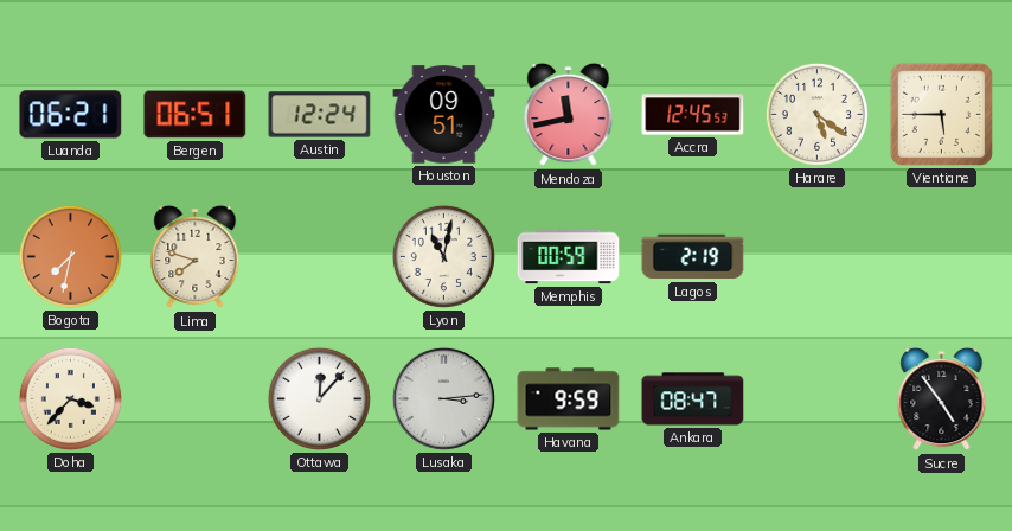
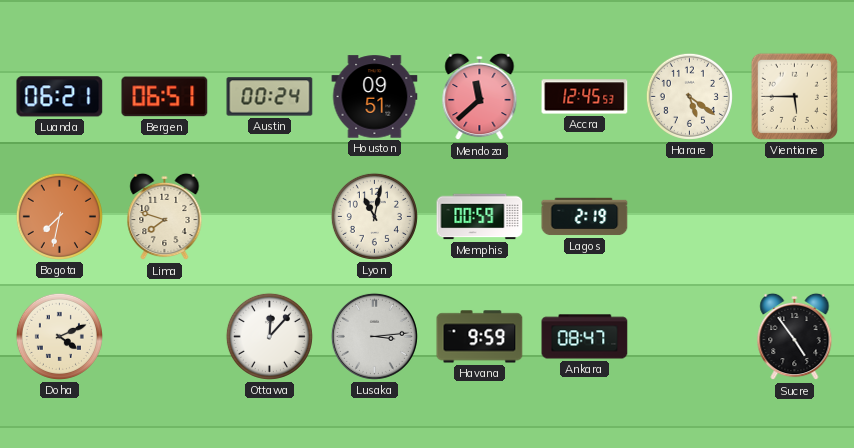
Austin: 12:24 -> 00:24 (270, 97)
Mendoza: 11:43 -> 11:38 (480, 97)
Doha: 3:37 -> 4:11 (59, 336)
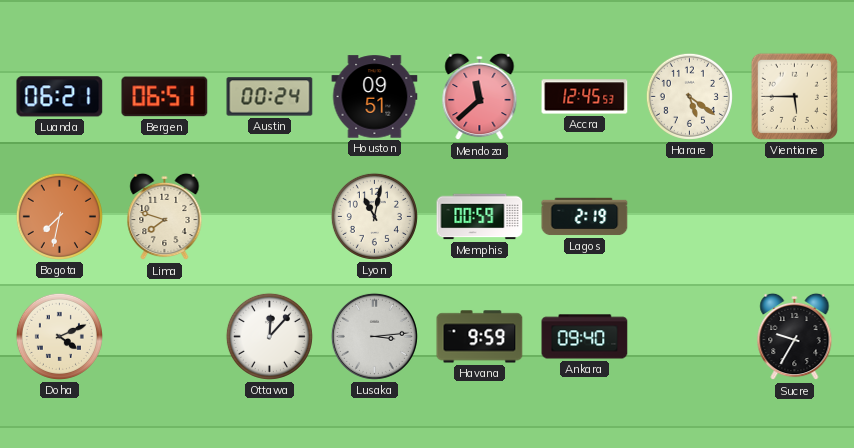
Ankara: 08:47 -> 09:40 (585, 337)
Sucre: 4:54 -> 9:35 (795, 337)
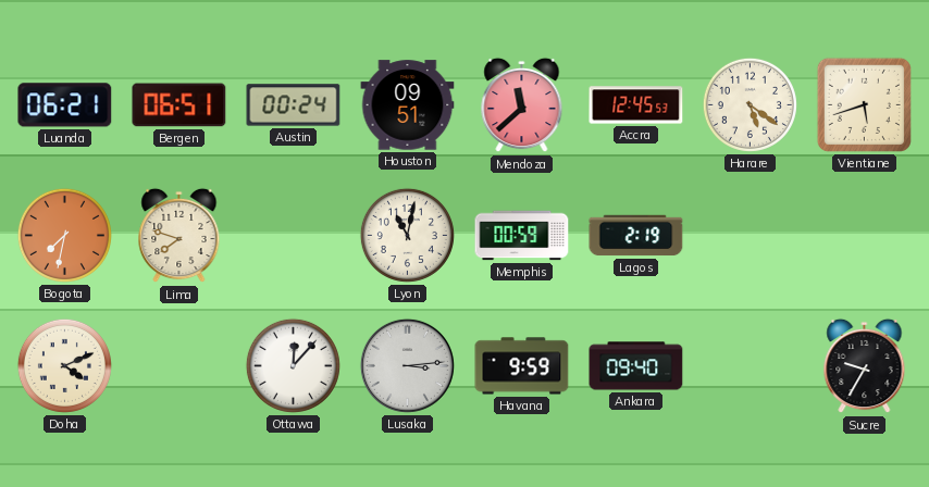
Vientiane: 5:45 -> 5:42 (864, 104)
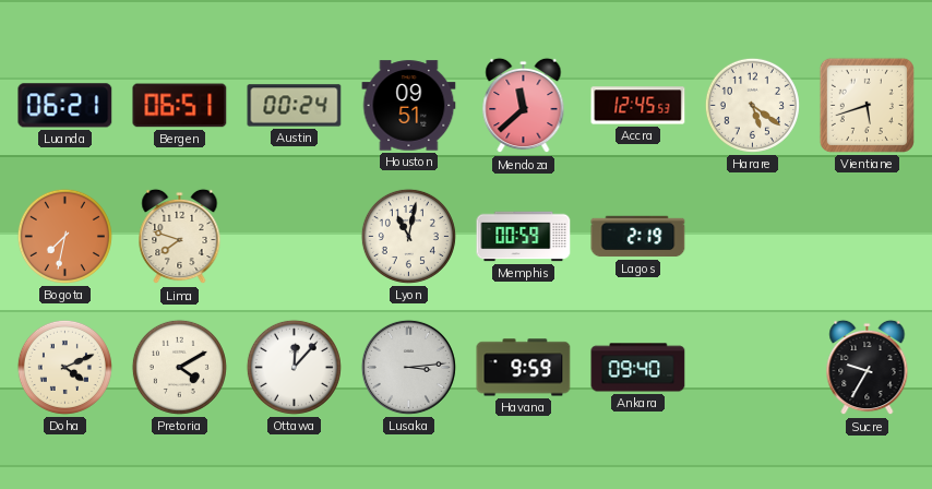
Pretoria: none -> 4:10 (179, 367)
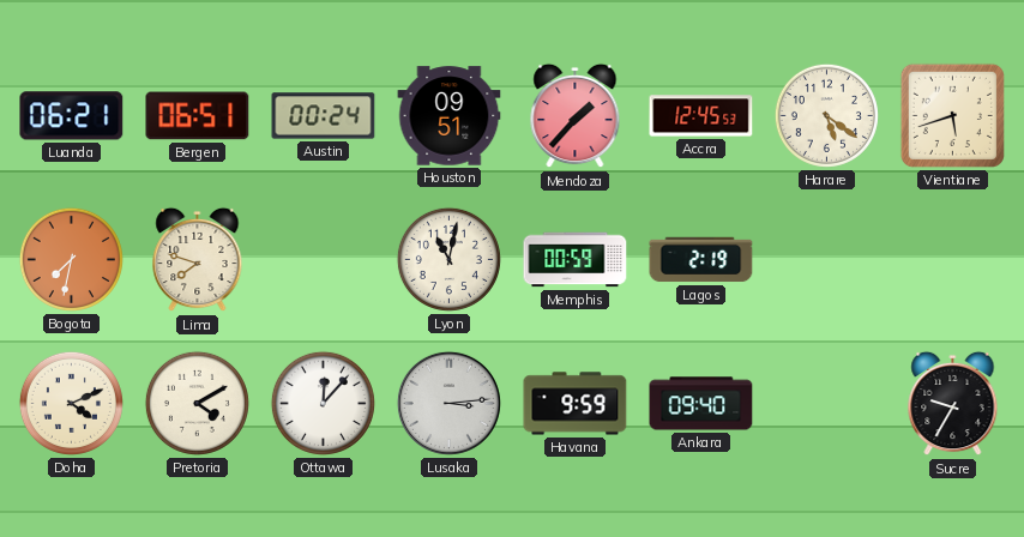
Mendoza: 11:38 -> 1:37 (576, 116)
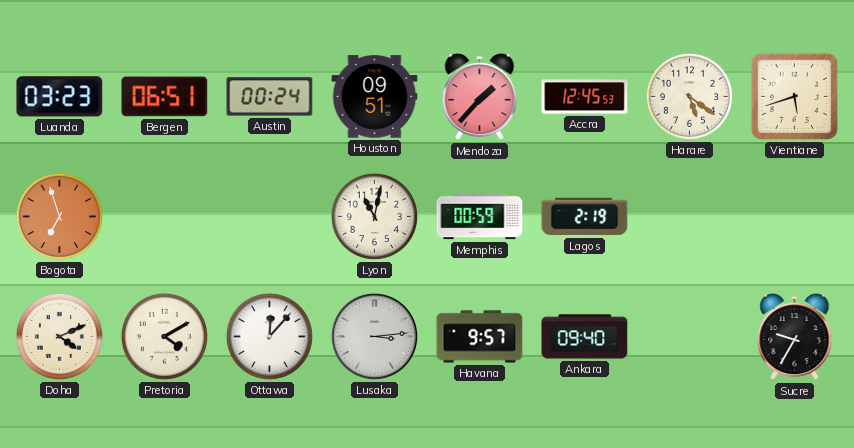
Luanda: 06:21 -> 03:23 (60, 97)
Bogota: 7:32 -> 6:57 (59, 216)
Lima: 7:48 -> none (198, 260)
Havana: 9:59 -> 9:57 (480, 337)
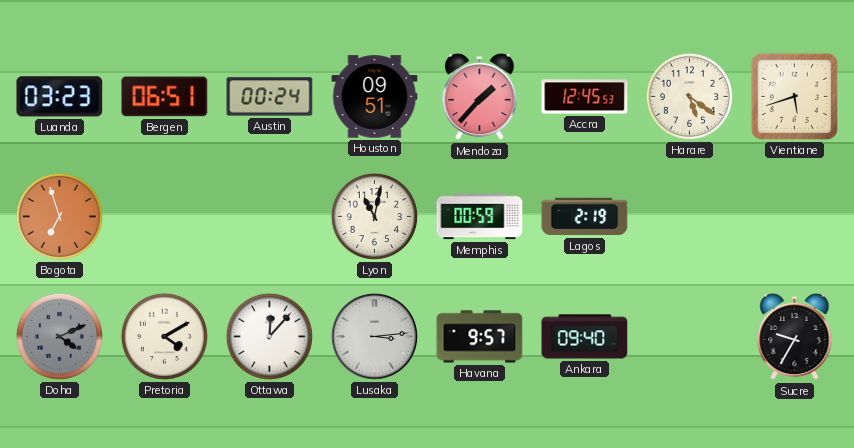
Doha dial: cream -> grey (59, 336)
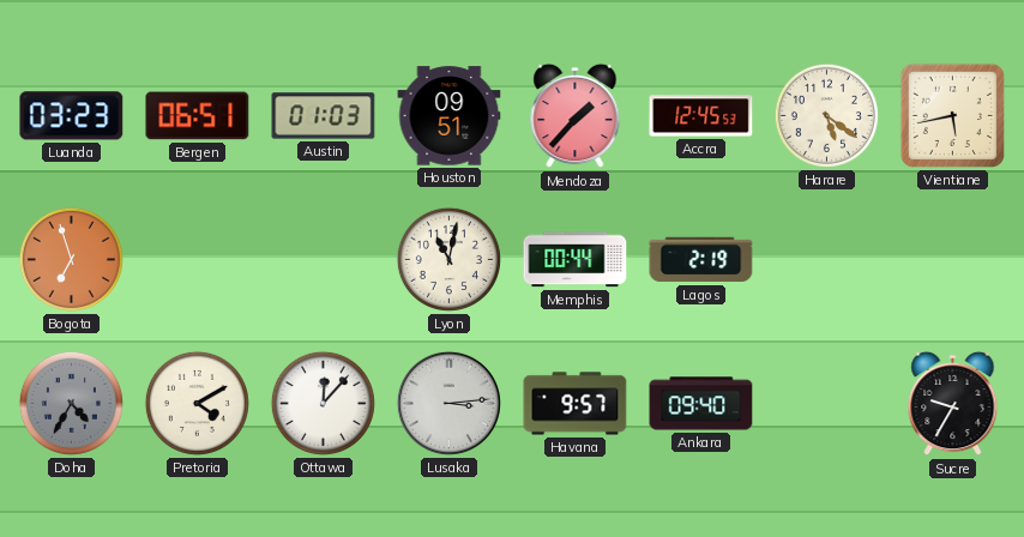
Austin: 00:24 -> 01:03 (324, 116)
Vientiane: 5:42 -> 5:43 (952, 115)
Memphis: 00:59 -> 00:44 (576, 260)
Doha: 4:11 -> 4:35 (71, 403)
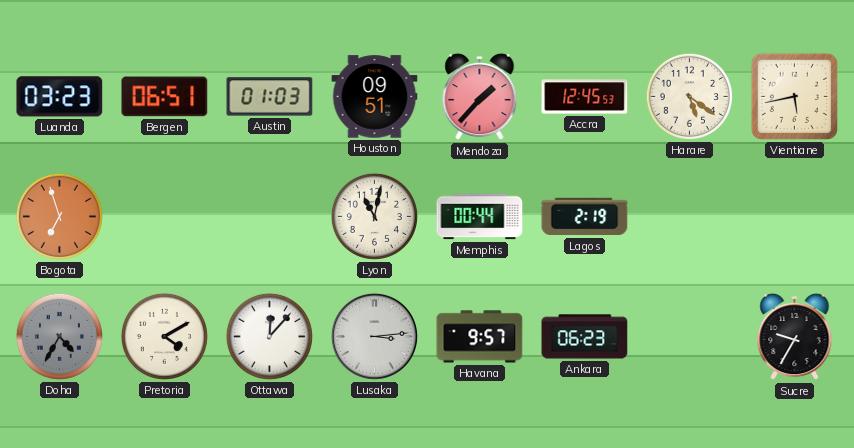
Ankara: 09:40 -> 06:23 (585, 337)
